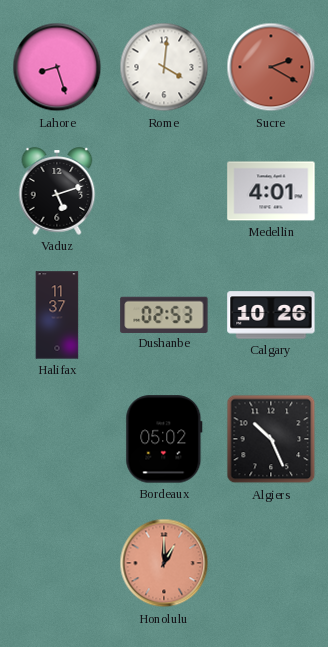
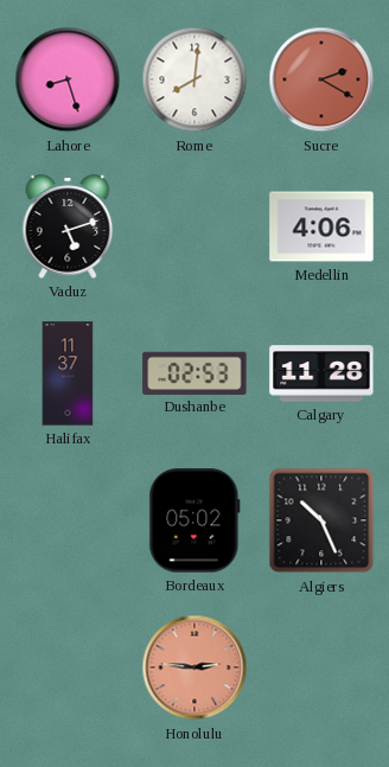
Rome: 4:01 -> 8:01 (194, 79)
Medellin: 4:01 -> 4:06 (321, 226)
Calgary: 10:26 -> 11:28 (321, 373)
Honolulu: 1:00 -> 2:46 (194, 667)
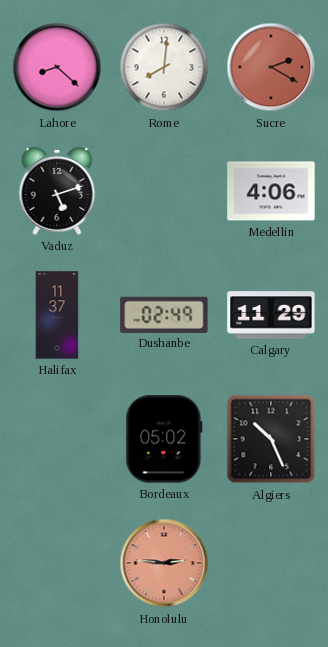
Lahore: 8:27 -> 8:22 (57, 67)
Dushanbe: 02:53 -> 02:49 (164, 314)
Calgary: 11:28 -> 11:29 (271, 315)
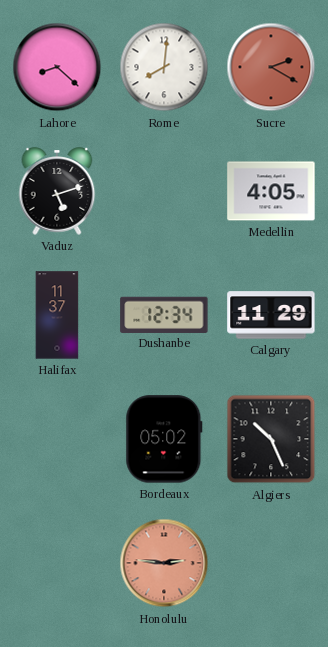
Medellin: 4:06 -> 4:05 (271, 191)
Dushanbe: 02:49 -> 12:34 (164, 314)
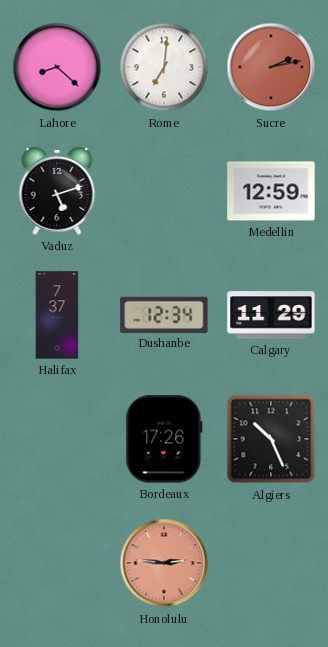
Rome: 8:01 -> 7:01 (164, 67)
Sucre: 2:20 -> 2:13 (271, 67)
Medellin: 4:05 -> 12:59 (271, 191)
Halifax: 11:37 -> 7:37 (57, 315)
Bordeaux: 05:02 -> 17:26 (164, 439)
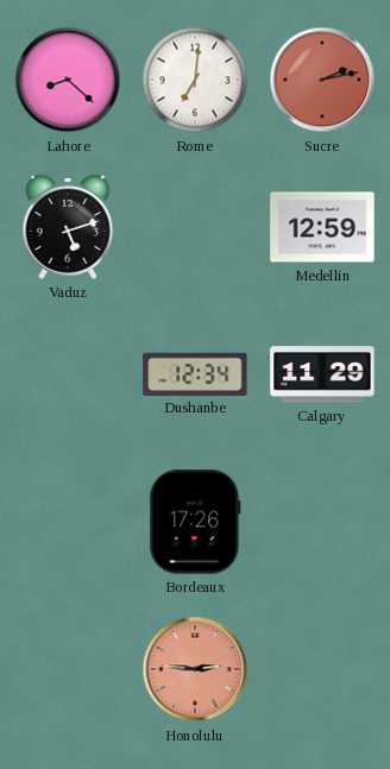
Halifax: 7:37 -> none (57, 315)
Algiers: 10:26 -> none (271, 439)
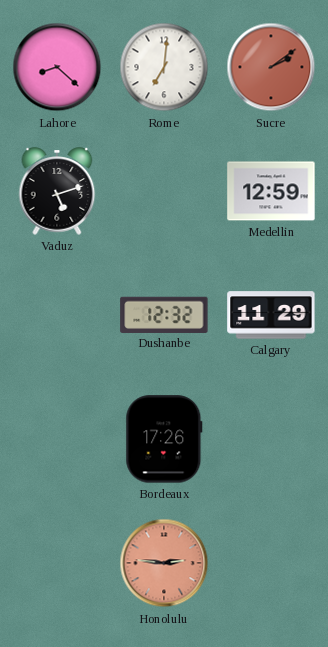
Sucre: 2:13 -> 2:09 (271, 67)
Dushanbe: 12:34 -> 12:32 (164, 314)
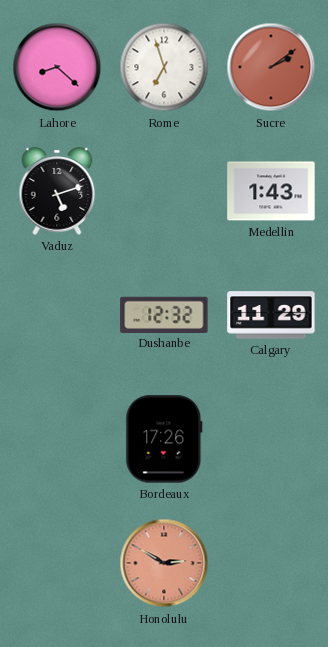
Rome: 7:01 -> 6:57 (164, 67)
Medellin: 12:59 -> 1:43 (271, 191)
Honolulu: 2:46 -> 2:50 (164, 563)
